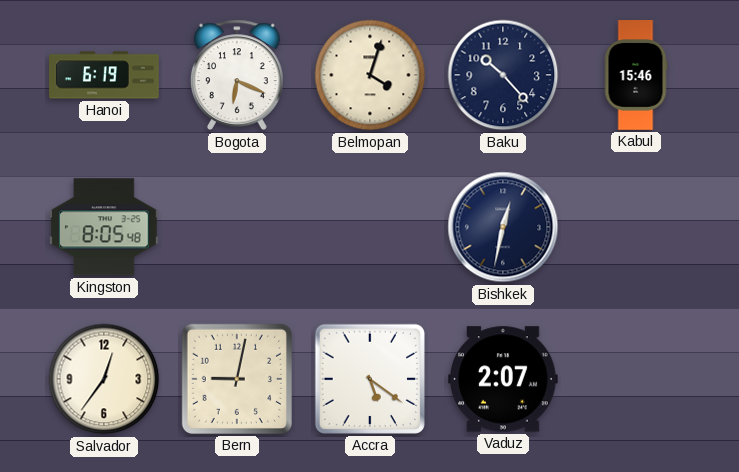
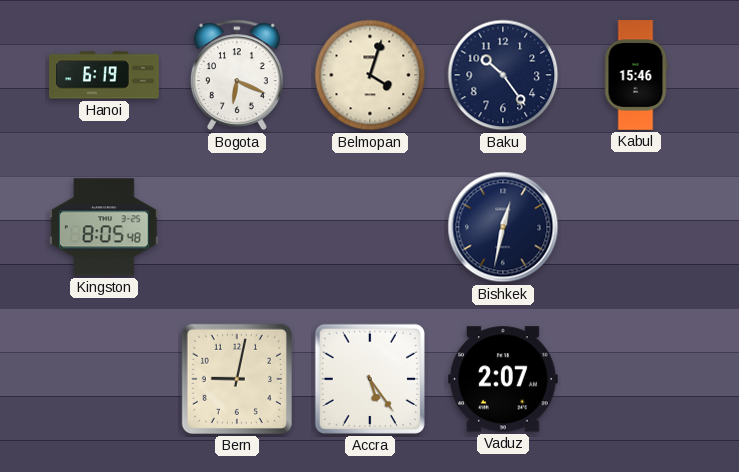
Baku: 10:23 -> 10:24 (503, 75)
Salvador: 12:36 -> none (104, 379)
Accra: 5:21 -> 5:24 (370, 379)
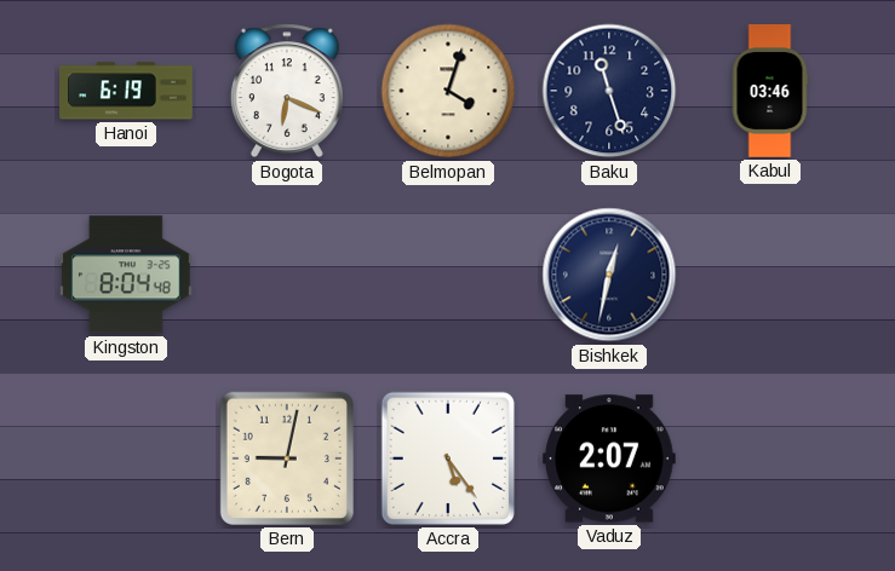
Baku: 10:24 -> 11:27 (609, 91)
Kabul: 15:46 -> 03:46 (770, 91)
Kingston: 8:05 -> 8:04 (127, 275)
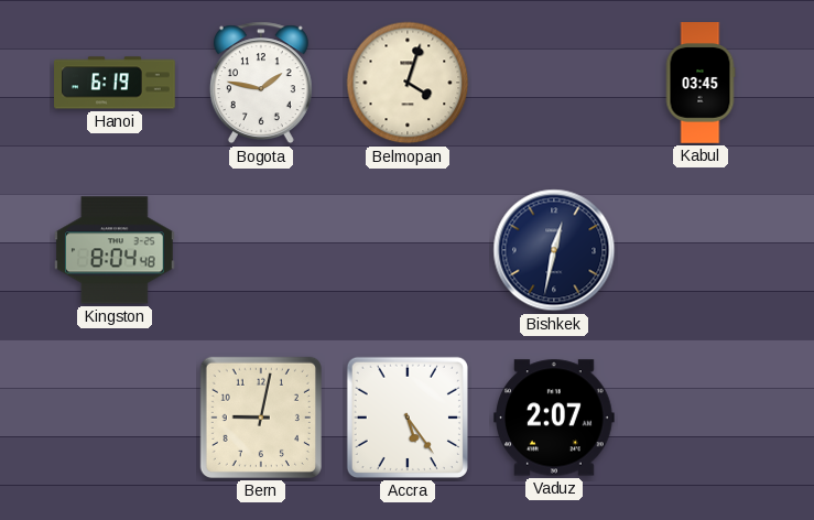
Bogota: 6:19 -> 1:47 (261, 83)
Baku: 11:27 -> none (609, 91)
Kabul: 03:46 -> 03:45 (701, 83)
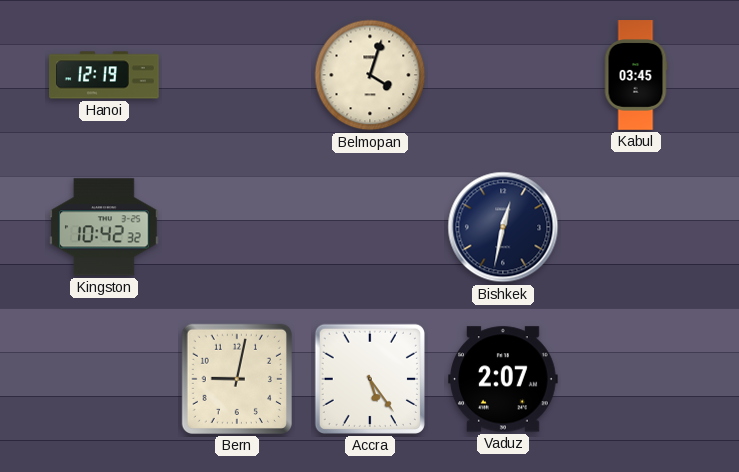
Hanoi: 6:19 -> 12:19 (104, 75)
Bogota: 1:47 -> none (261, 83)
Kingston: 8:04 -> 10:42 (105, 227)
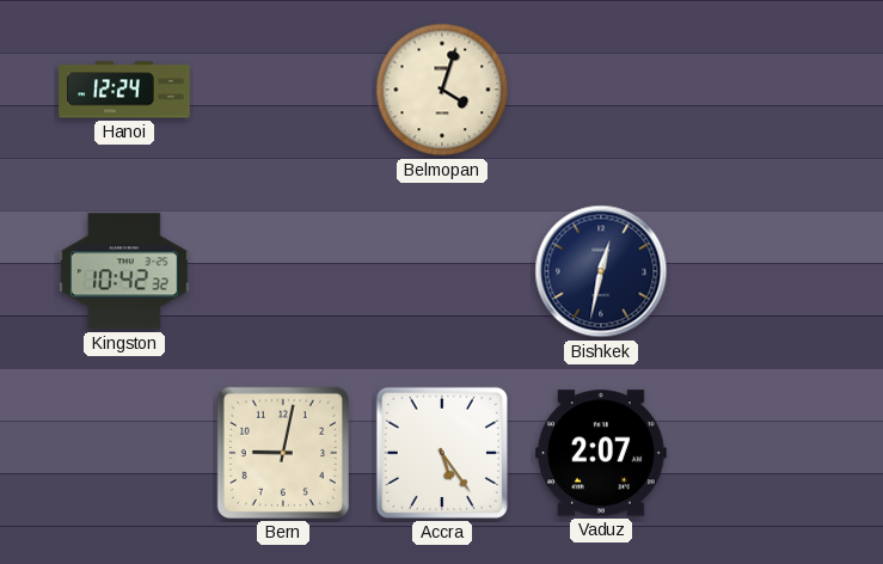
Hanoi: 12:19 -> 12:24 (124, 90)
Kabul: 03:45 -> none (636, 75)
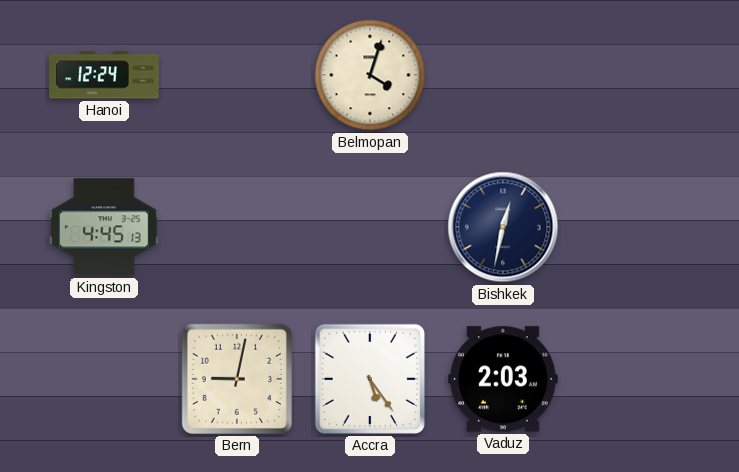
Kingston: 10:42 -> 4:45 (105, 227)
Vaduz: 2:07 -> 2:03 (504, 379)
